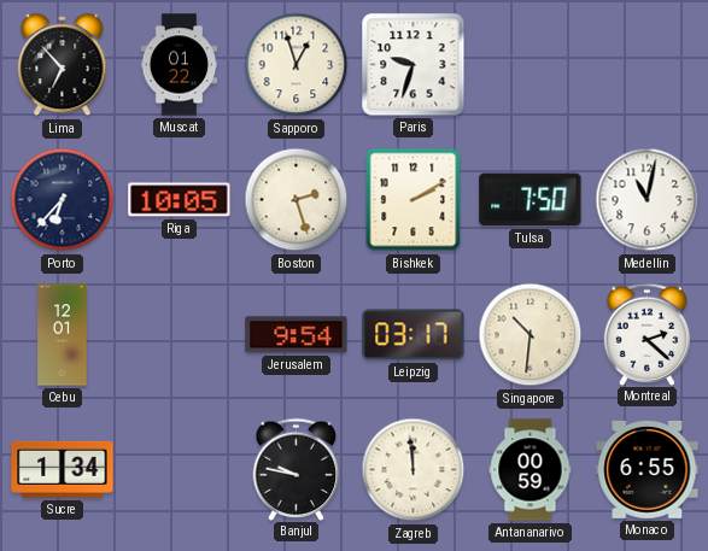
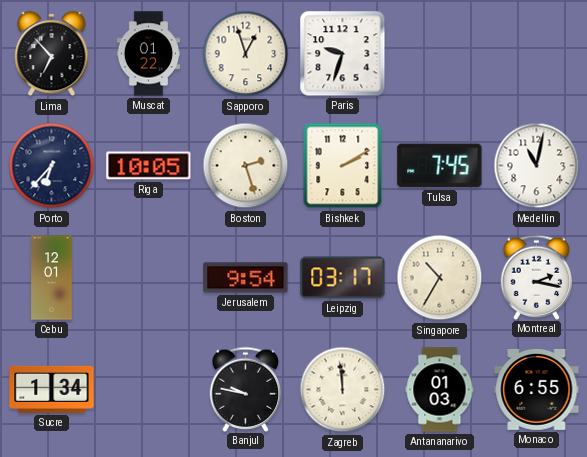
Tulsa: 7:50 -> 7:45 (440, 166)
Singapore: 10:31 -> 10:35 (440, 278)
Montreal: 2:22 -> 2:17 (537, 277)
Antananarivo: 00:59 -> 01:03 (440, 390)
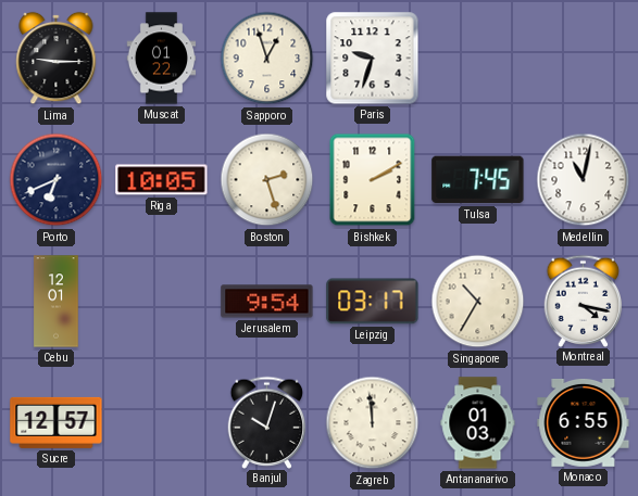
Lima: 6:53 -> 9:15 (57, 59)
Porto: 6:37 -> 6:41 (57, 180)
Montreal: 2:17 -> 4:17 (584, 301)
Sucre: 1:34 -> 12:57 (57, 422)
Banjul: 9:47 -> 10:03 (267, 422)
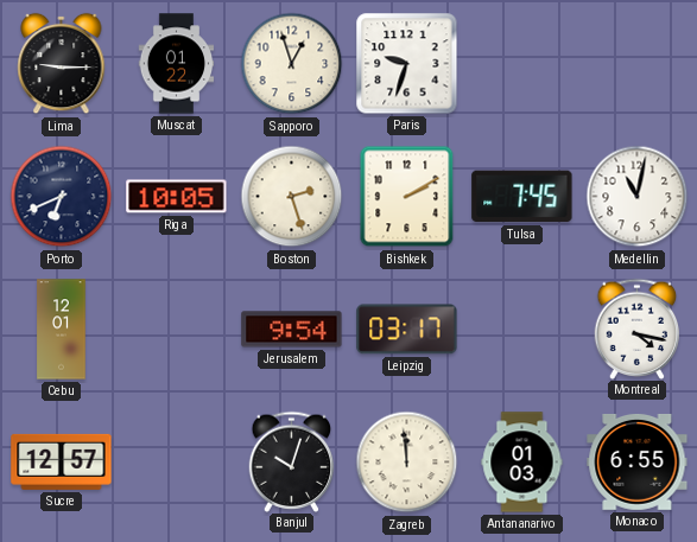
Singapore: 10:35 -> none (478, 302)
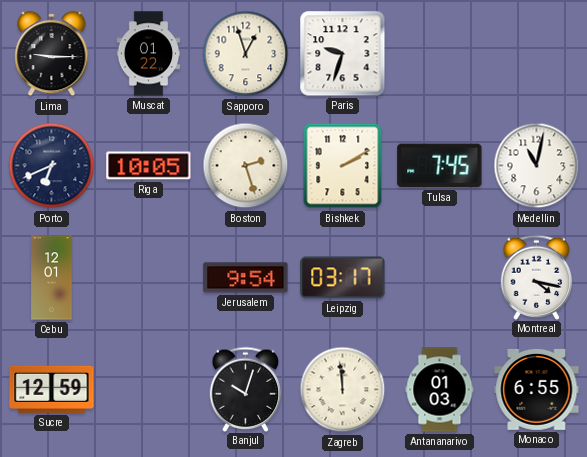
Sucre: 12:57 -> 12:59 (52, 389)
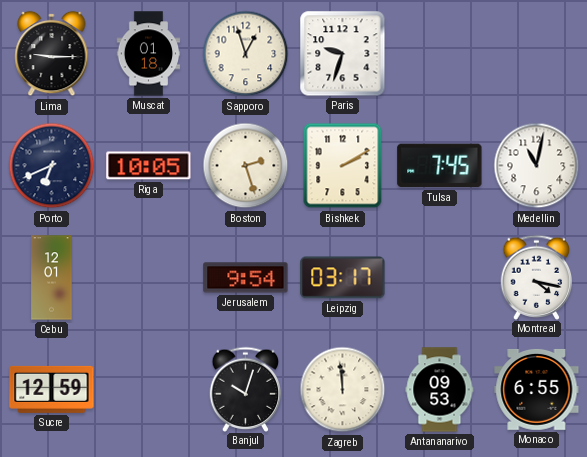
Muscat: 01:22 -> 01:18 (149, 54)
Antananarivo: 01:03 -> 09:53 (440, 390)
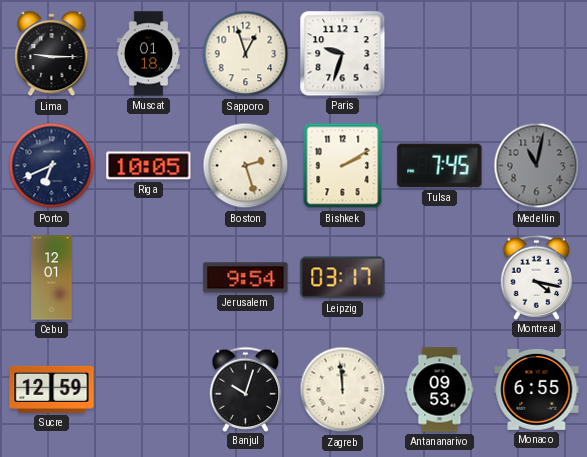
Medellin dial: white -> grey (537, 166)
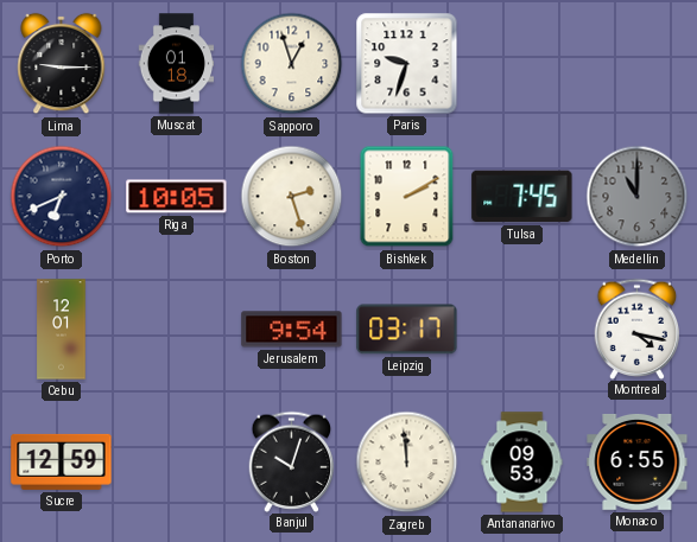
Medellin: 11:02 -> 11:00 (638, 197)
